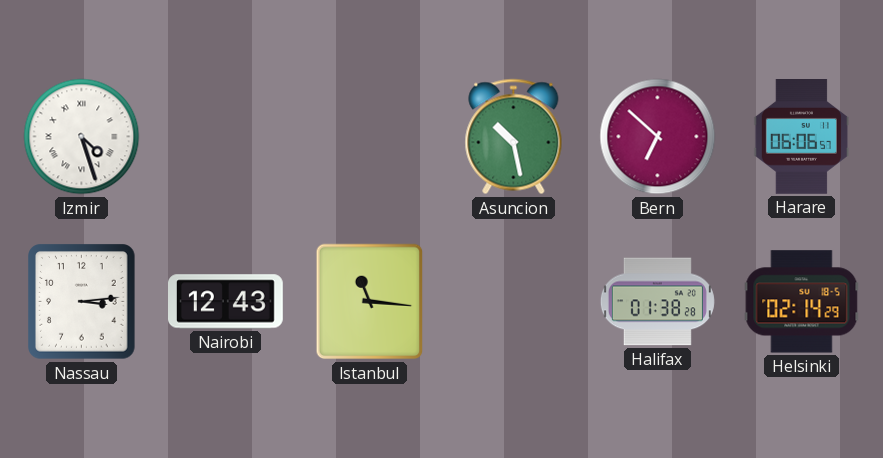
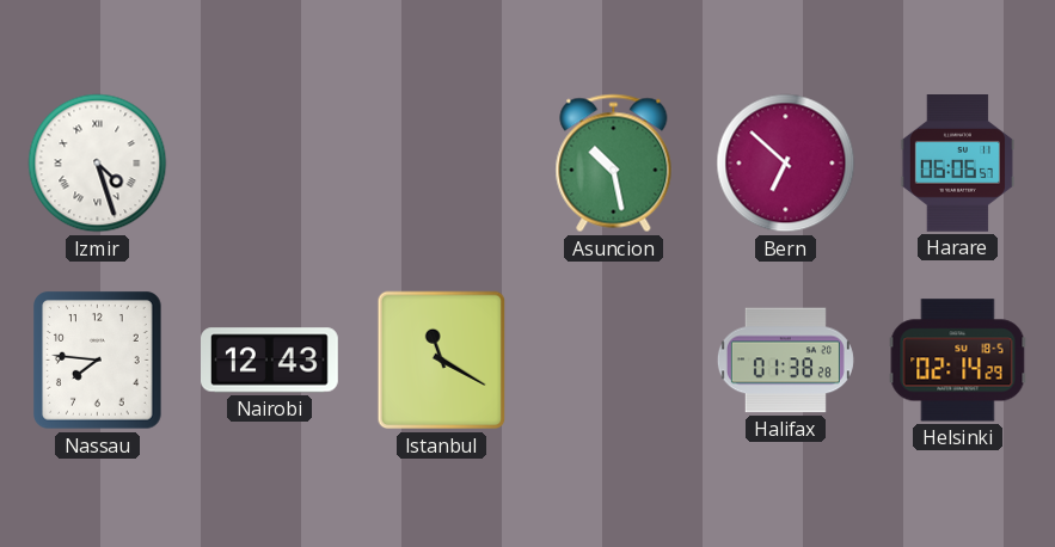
Nassau: 3:14 -> 7:46 (98, 361)
Istanbul: 11:16 -> 11:20 (442, 361)
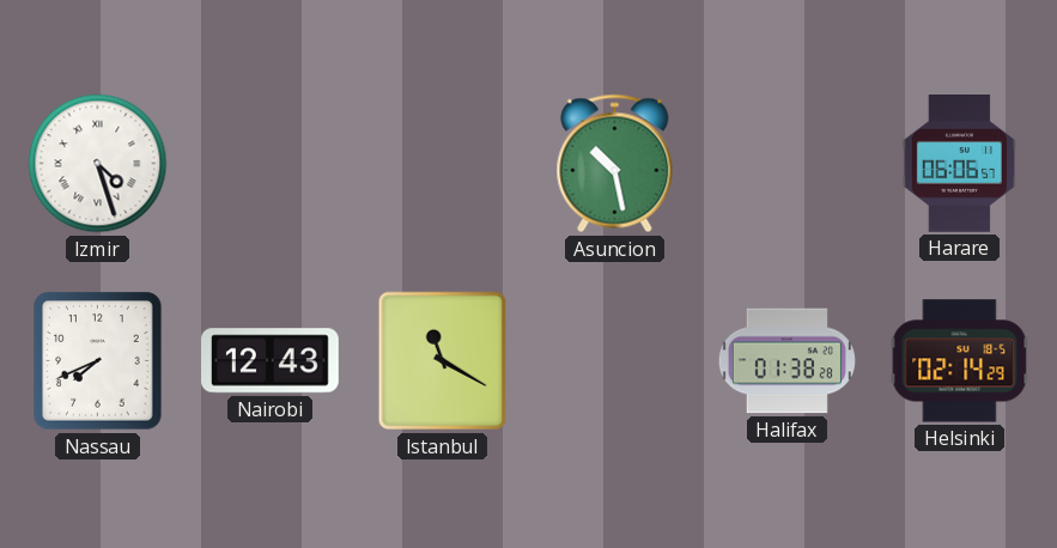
Bern: 6:52 -> none (786, 164)
Nassau: 7:46 -> 7:41 (98, 361)
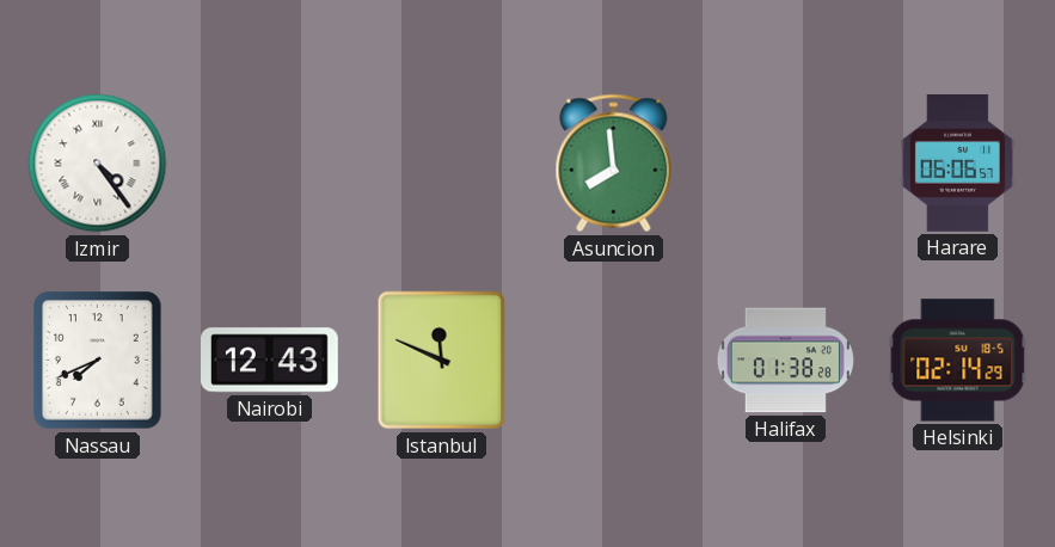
Izmir: 4:27 -> 4:24 (98, 164)
Asuncion: 10:28 -> 7:59 (614, 164)
Istanbul: 11:20 -> 11:49 (442, 361)
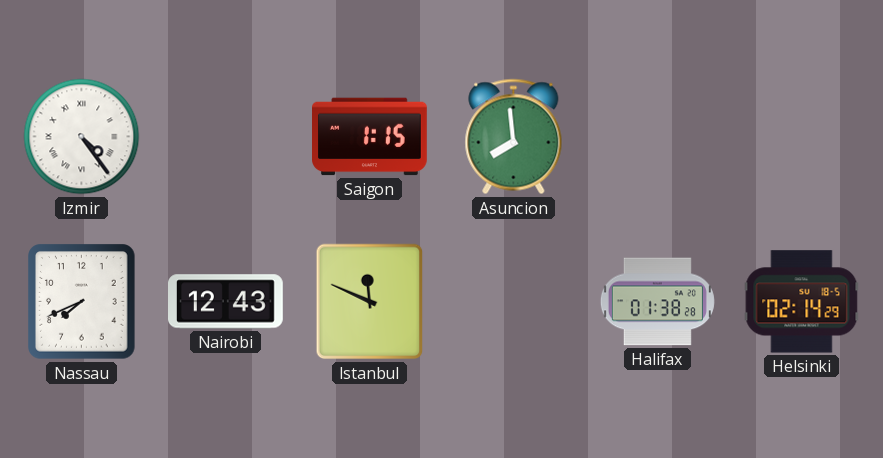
Saigon: none -> 1:15 (370, 137)
Harare: 06:06 -> none (957, 164)
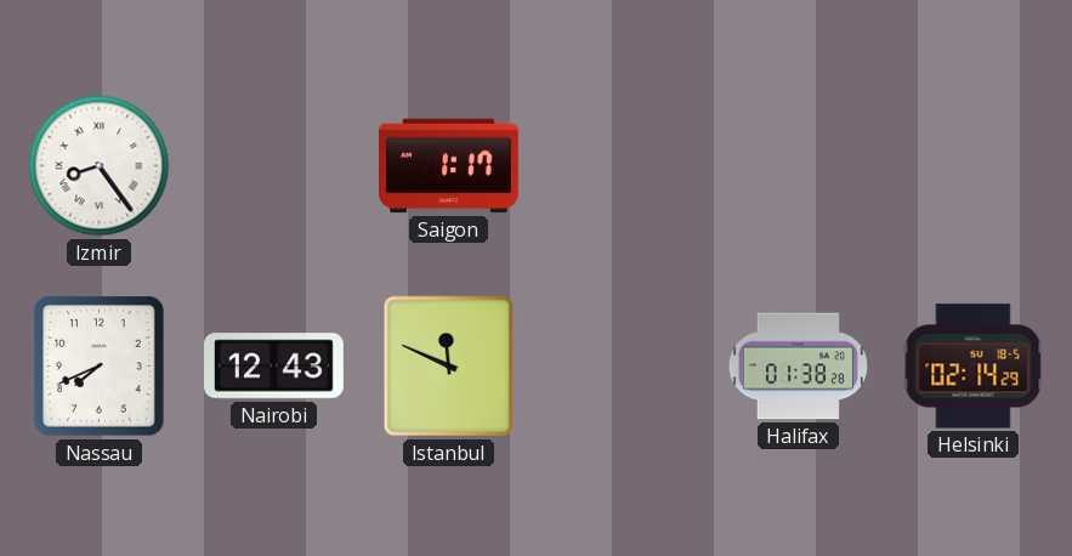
Izmir: 4:24 -> 8:24 (100, 166)
Saigon: 1:15 -> 1:17 (449, 166)
Asuncion: 7:59 -> none (514, 137)
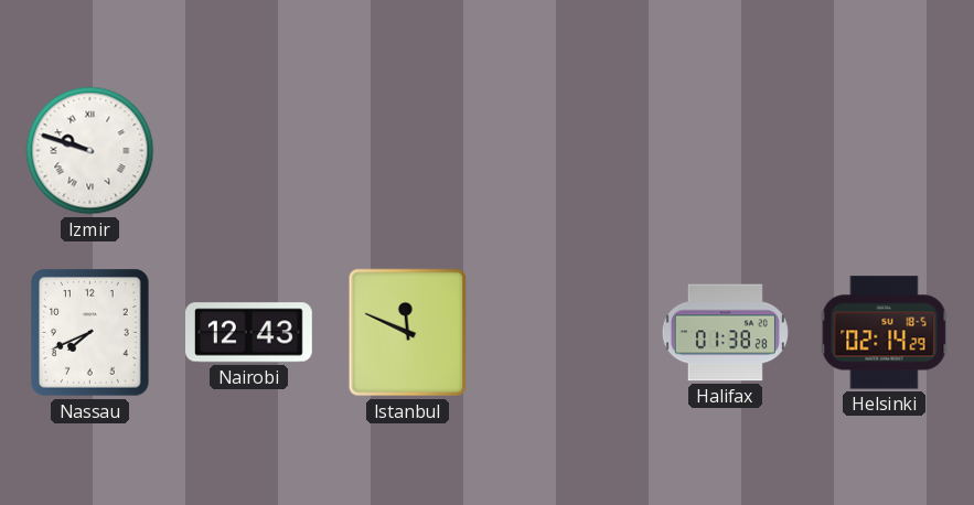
Izmir: 8:24 -> 9:48 (90, 151)
Saigon: 1:17 -> none (449, 166)
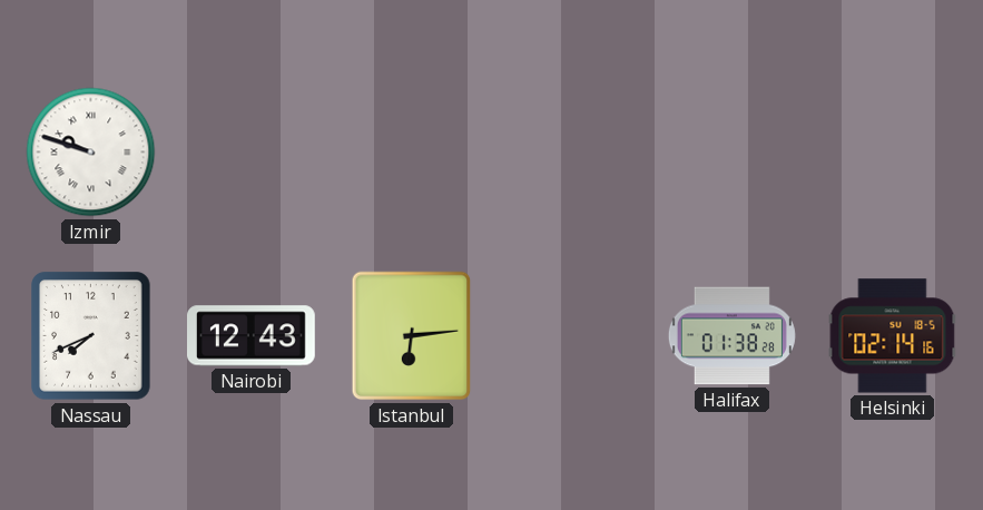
Istanbul: 11:49 -> 6:14 (412, 336)
Helsinki: 02:14:29 -> 02:14:16 (893, 336)
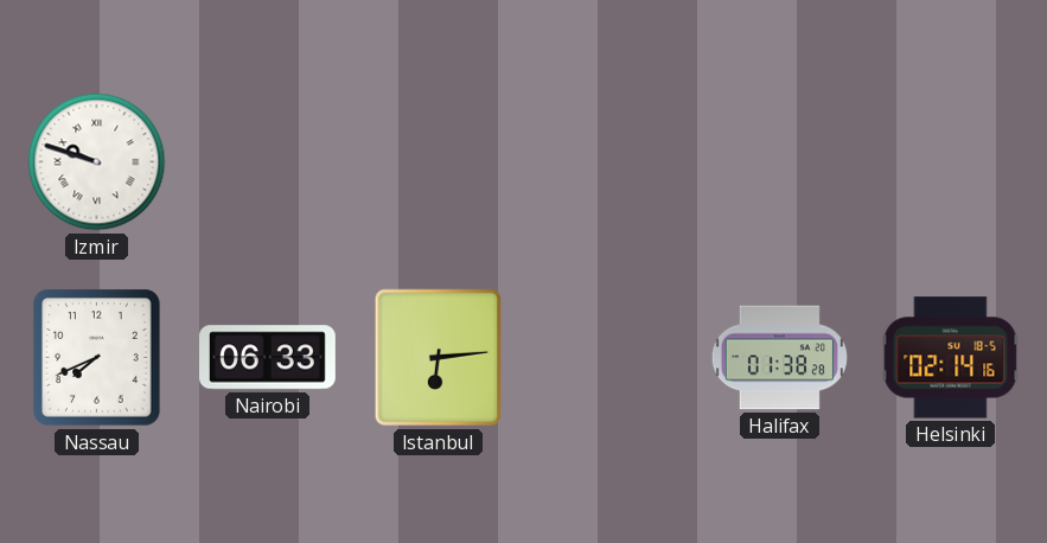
Nairobi: 12:43 -> 06:33 (268, 358)
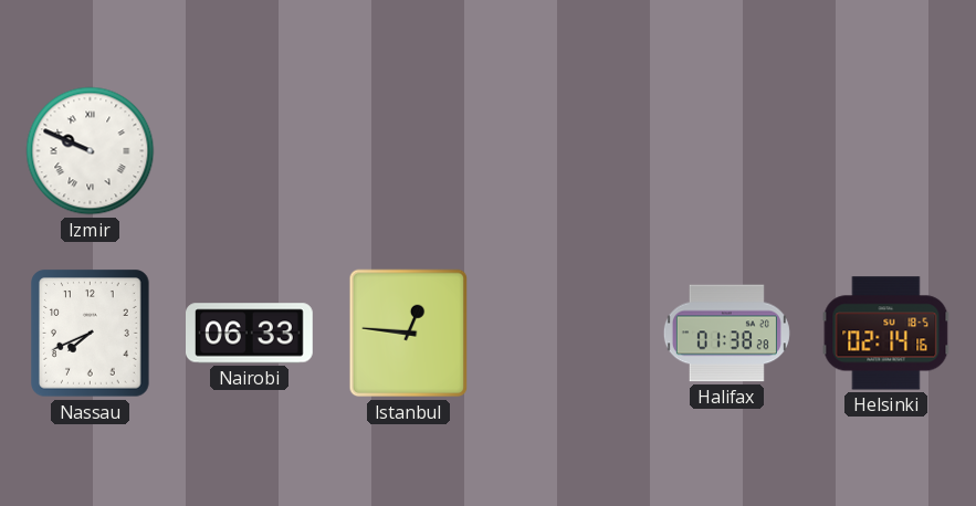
Izmir: 9:48 -> 9:49 (91, 151)
Istanbul: 6:14 -> 12:46 (409, 334)
